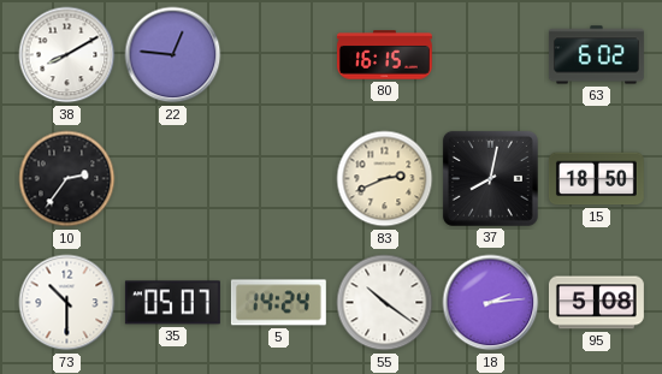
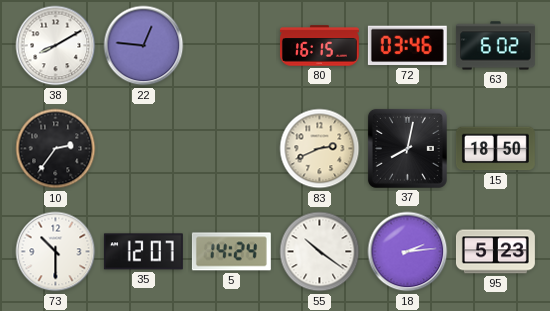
72: none -> 03:46 (407, 46)
35: 05:07 -> 12:07 (143, 252)
95: 5:08 -> 5:23 (495, 252)
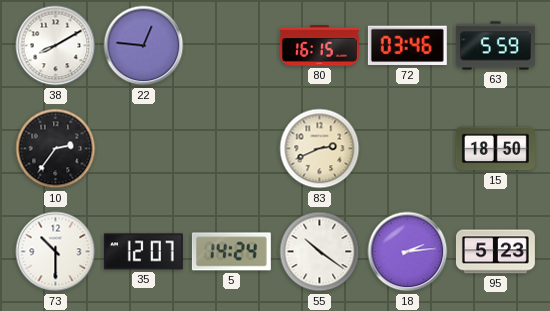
63: 6:02 -> 5:59 (495, 46)
37: 8:02 -> none (407, 148)
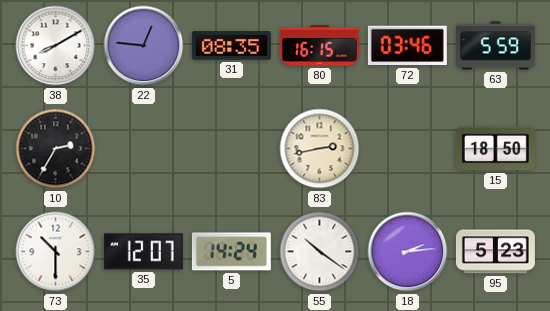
31: none -> 08:35 (231, 46)
10: 2:36 -> 2:35 (56, 149)
83: 2:41 -> 2:43 (320, 149)
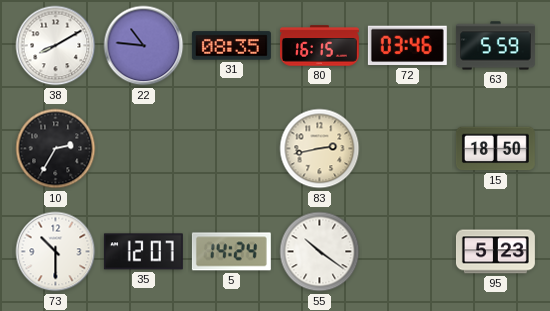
22: 12:46 -> 10:46 (144, 46)
18: 2:14 -> none (408, 252)
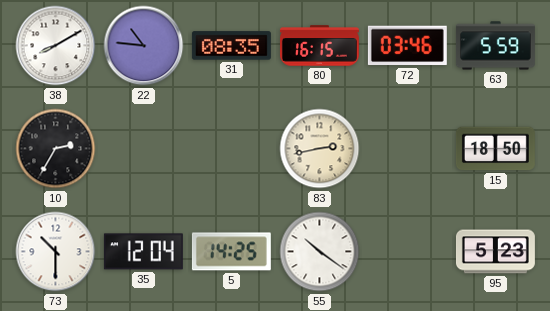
35: 12:07 -> 12:04 (143, 252)
5: 14:24 -> 14:25 (231, 252)
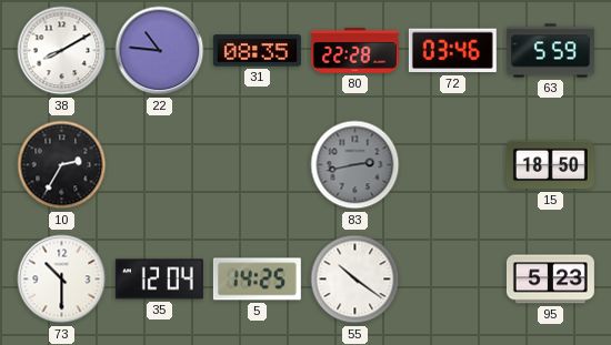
80: 16:15 -> 22:28 (354, 51)
83 dial: cream -> grey (355, 165)
